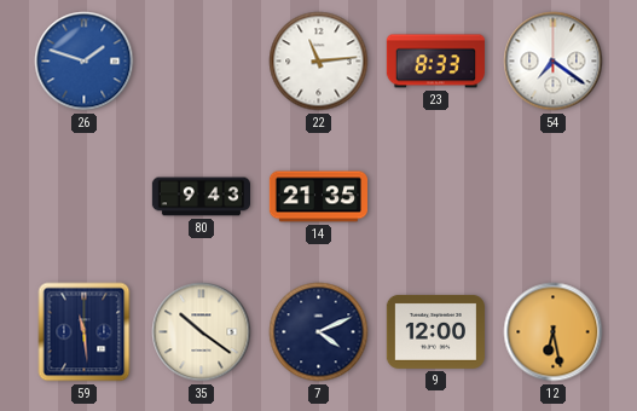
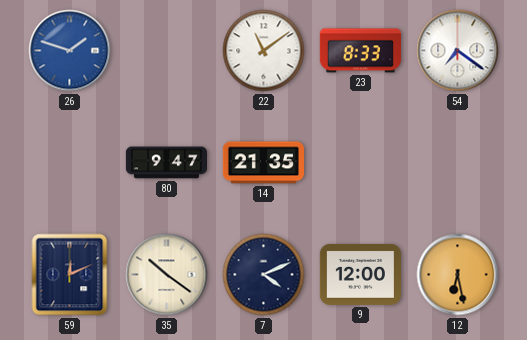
22: 11:14 -> 11:09 (264, 51)
80: 9:43 -> 9:47 (166, 163)
59: 11:29 -> 12:11 (70, 275)
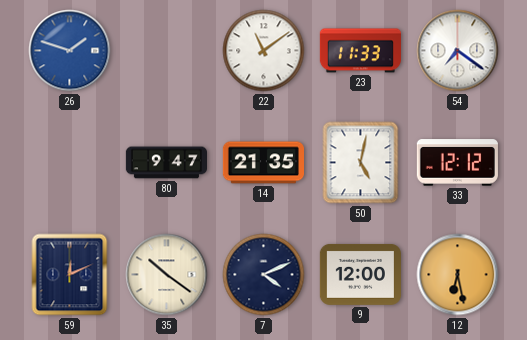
23: 8:33 -> 11:33 (360, 51)
50: none -> 5:02 (361, 163)
33: none -> 12:12 (457, 163)
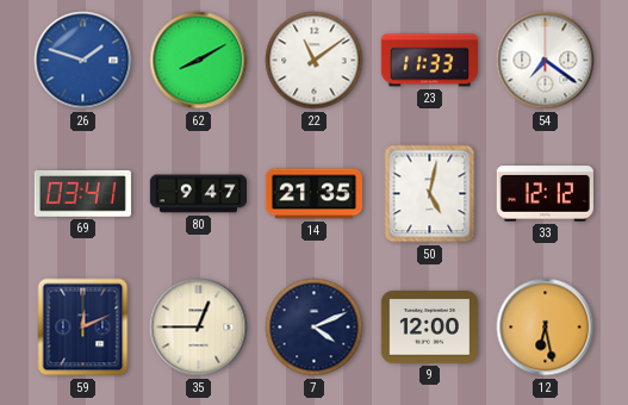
62: none -> 8:10 (199, 61)
69: none -> 03:41 (82, 194)
35: 10:21 -> 12:45 (199, 328)
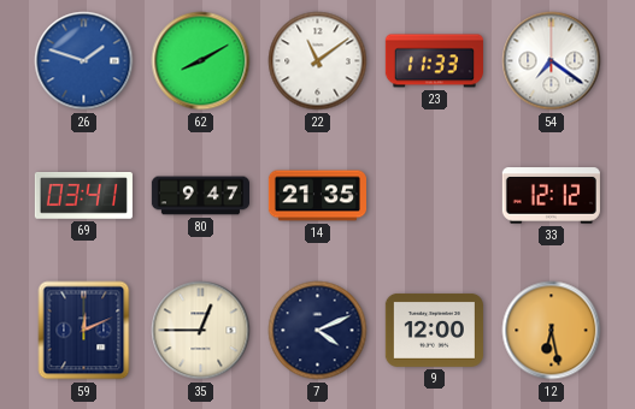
50: 5:02 -> none (430, 194)
